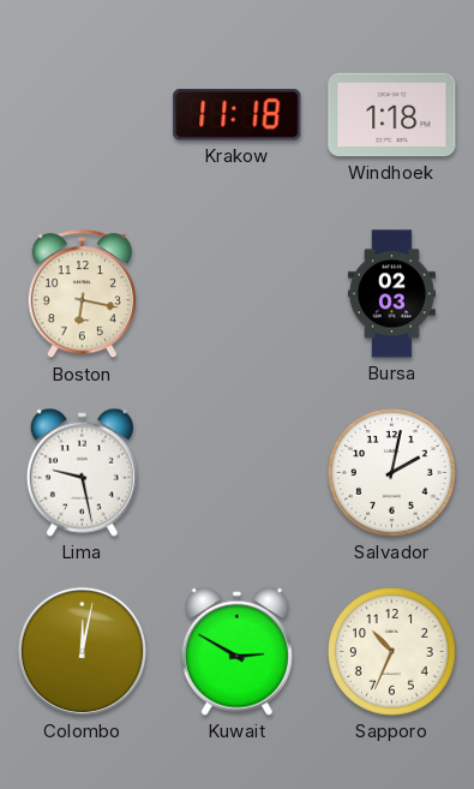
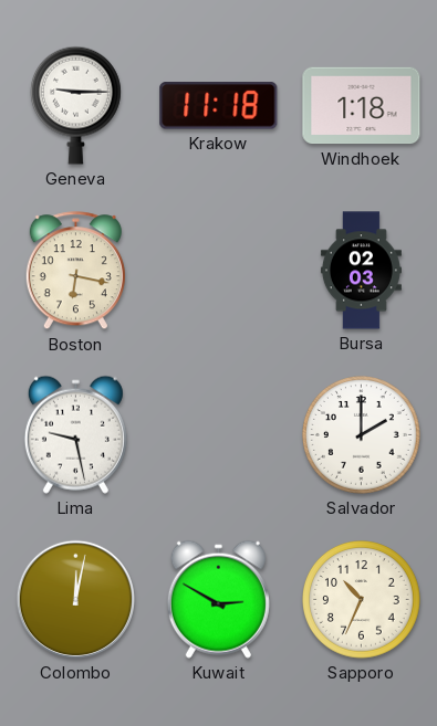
Geneva: none -> 9:15 (75, 105)
Salvador: 2:02 -> 2:00 (362, 435)
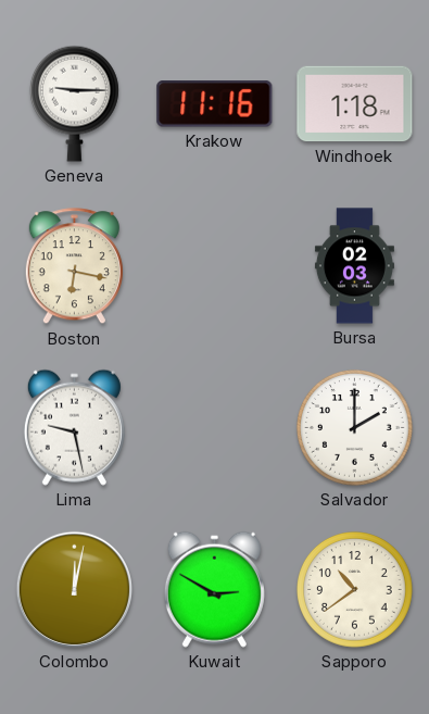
Krakow: 11:18 -> 11:16 (215, 104)
Sapporo: 10:34 -> 10:39 (355, 590)
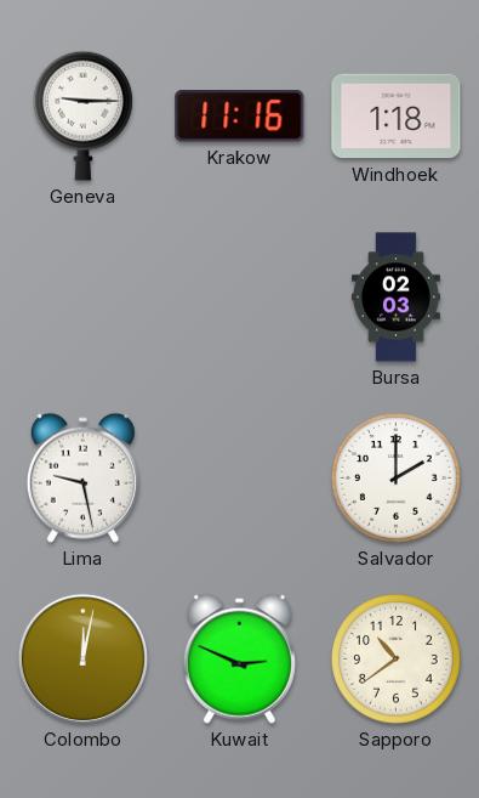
Boston: 6:17 -> none (74, 266)
Kuwait: 2:50 -> 2:49 (239, 658)
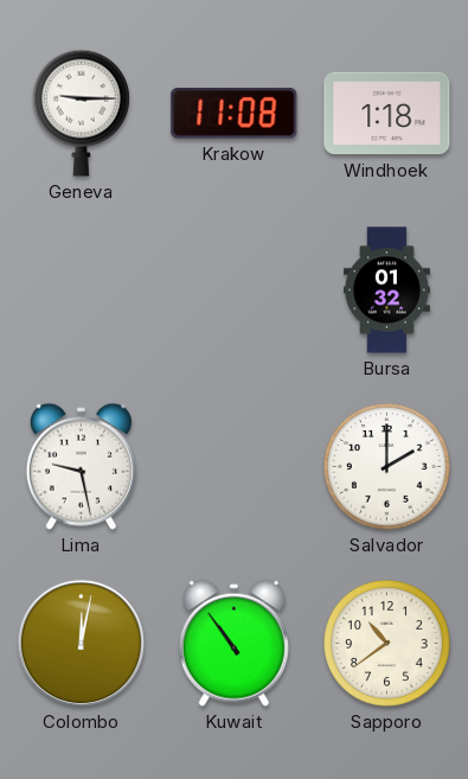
Krakow: 11:16 -> 11:08 (235, 114)
Bursa: 02:03 -> 01:32 (386, 290)
Kuwait: 2:49 -> 10:54 (233, 643)
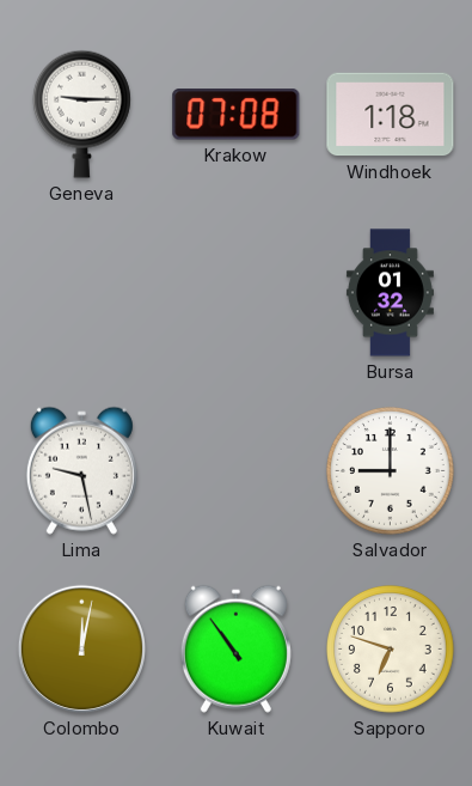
Krakow: 11:08 -> 07:08 (237, 115)
Salvador: 2:00 -> 9:00 (391, 471)
Sapporo: 10:39 -> 6:48 (391, 650)
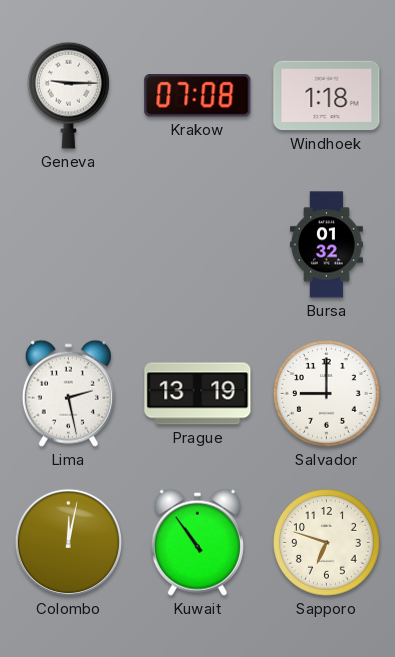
Lima: 9:28 -> 2:28 (68, 393)
Prague: none -> 13:19 (198, 394)
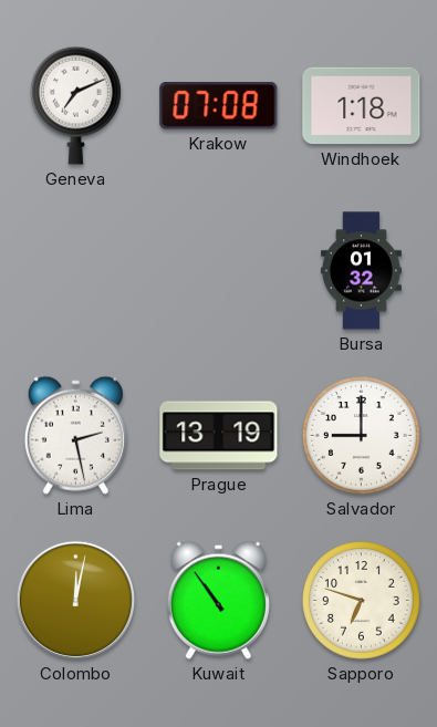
Geneva: 9:15 -> 7:11 (75, 105)
